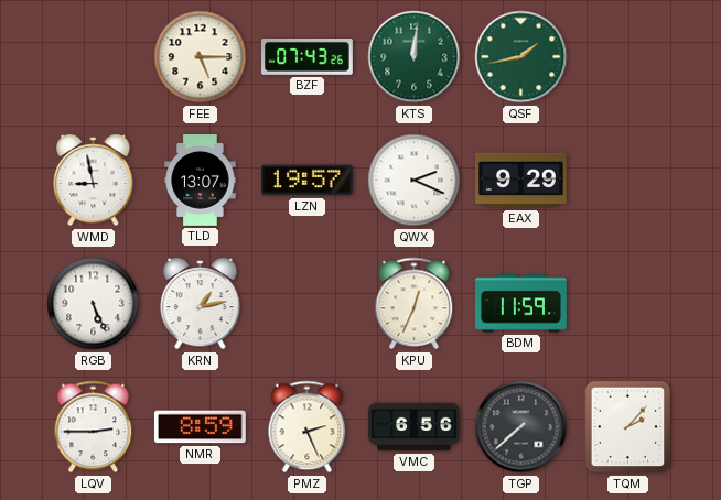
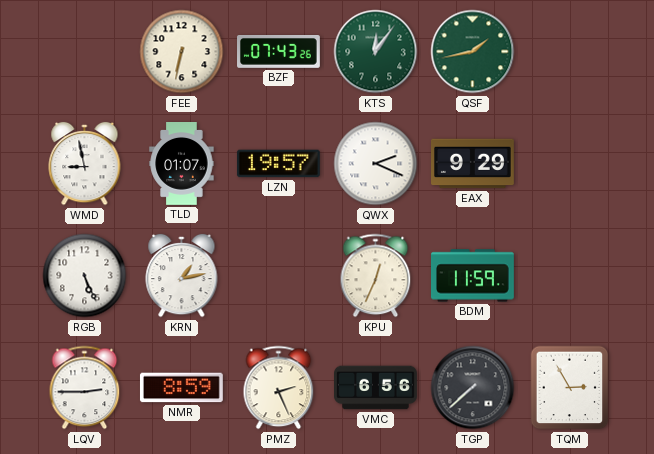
FEE: 5:15 -> 6:32 (182, 52)
KTS: 12:01 -> 12:06 (376, 52)
TLD: 13:07 -> 01:07 (182, 164)
TQM: 2:07 -> 2:55 (570, 388)
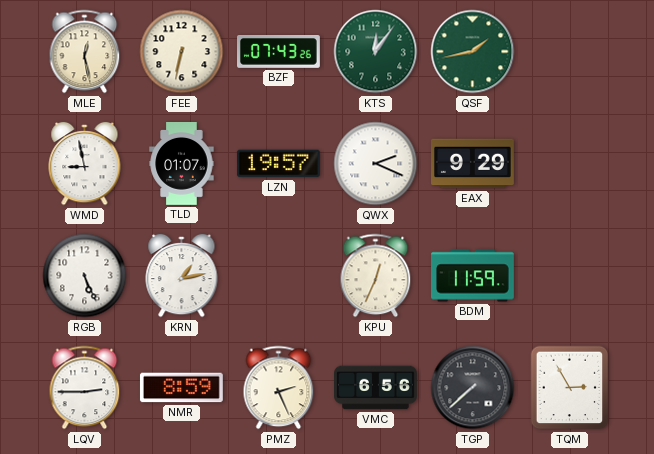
MLE: none -> 12:28 (85, 52)
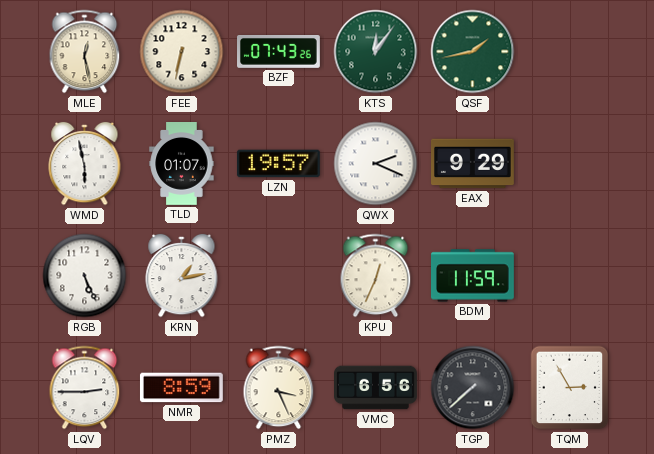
WMD: 8:58 -> 5:58 (85, 164)
PMZ: 2:26 -> 3:26 (279, 388)
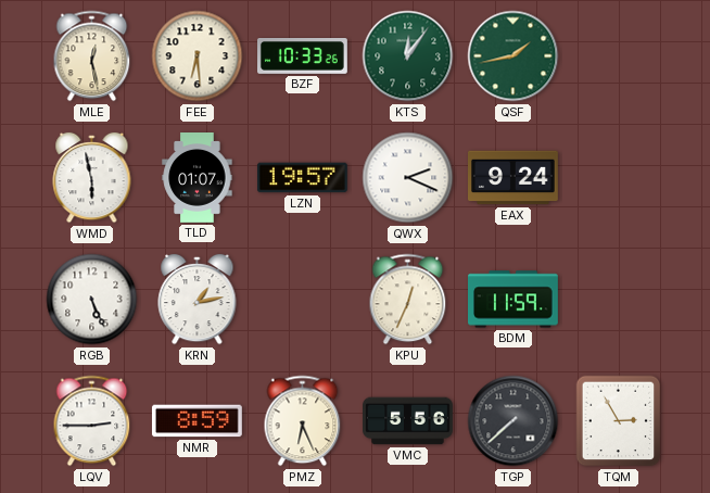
FEE: 6:32 -> 6:29 (198, 56)
BZF: 07:43 -> 10:33 (303, 56)
EAX: 9:29 -> 9:24 (514, 178)
PMZ: 3:26 -> 6:26 (303, 421)
VMC: 6:56 -> 5:56 (408, 421)
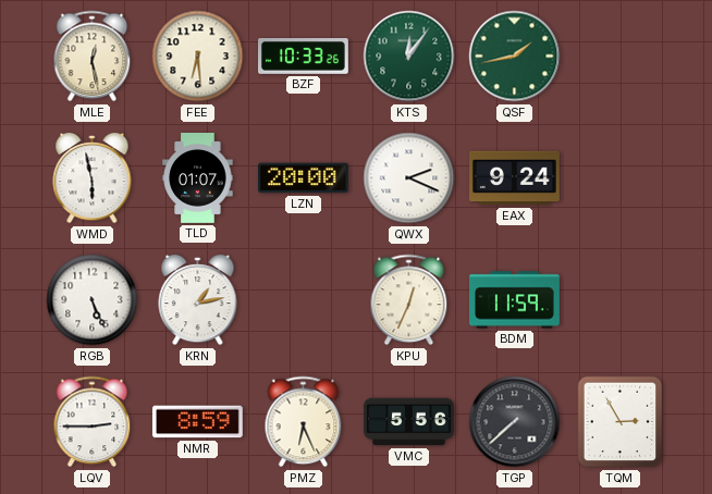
LZN: 19:57 -> 20:00 (304, 178)
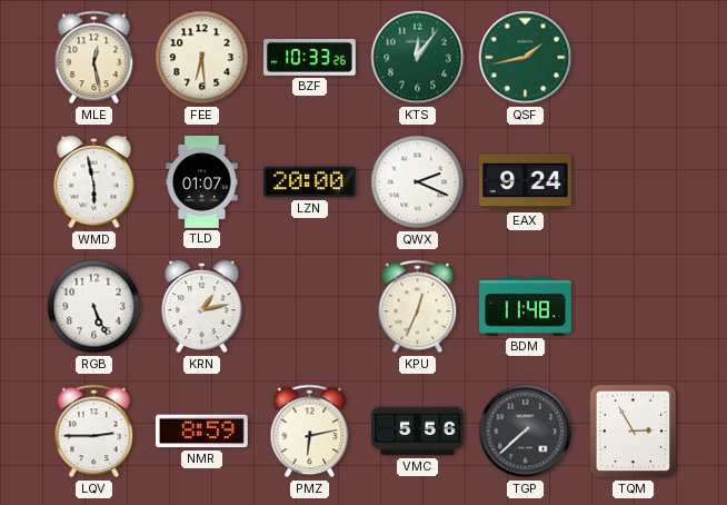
BDM: 11:59 -> 11:48 (526, 307)
PMZ: 6:26 -> 6:13 (310, 432)
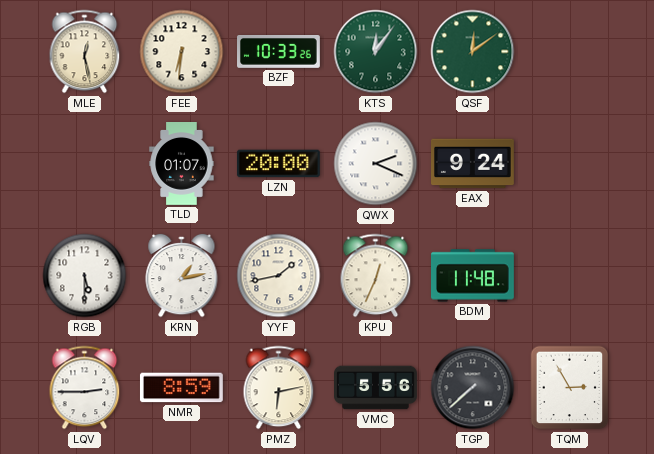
FEE: 6:29 -> 6:31 (182, 52)
QSF: 1:43 -> 12:09 (473, 52)
WMD: 5:58 -> none (94, 182)
RGB: 5:26 -> 5:30 (85, 276)
YYF: none -> 1:43 (279, 276)
